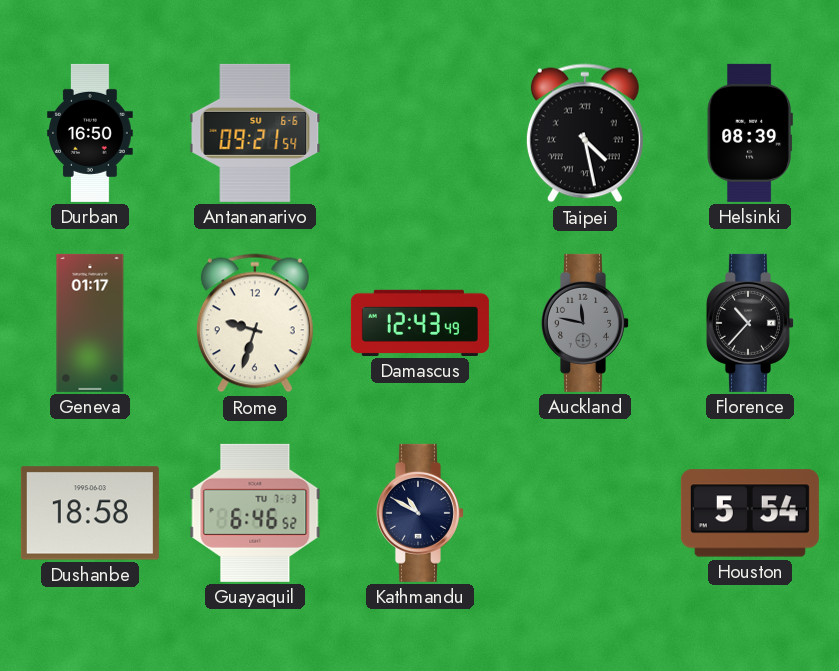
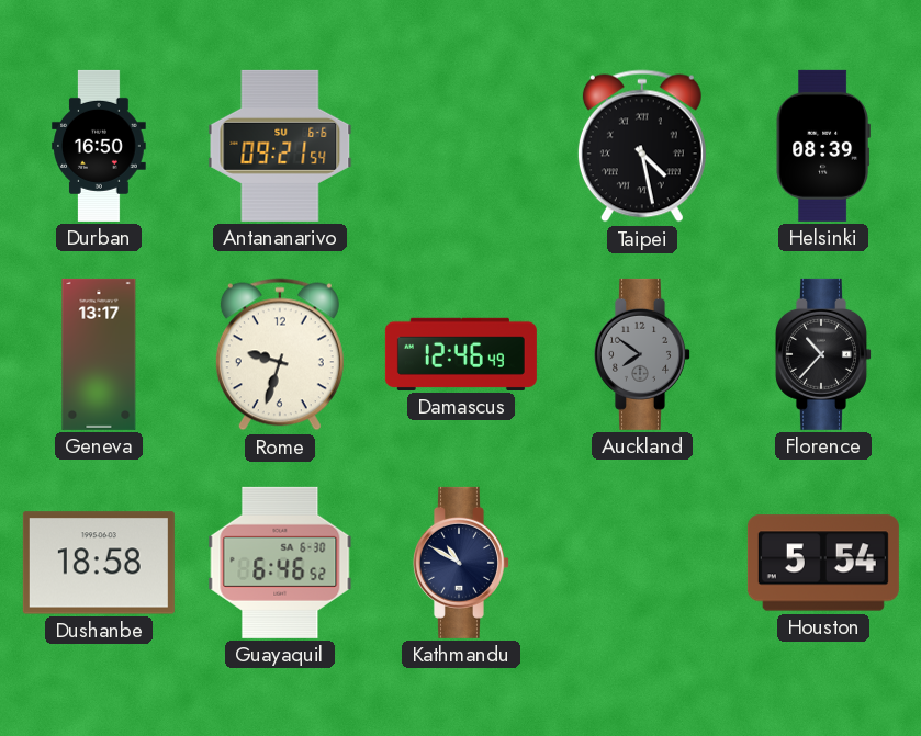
Geneva: 01:17 -> 13:17 (99, 354)
Damascus: 12:43 -> 12:46 (461, 354)
Auckland: 11:47 -> 7:51 (642, 354)
Guayaquil date: TU 7-3 -> SA 6-30 (280, 563)
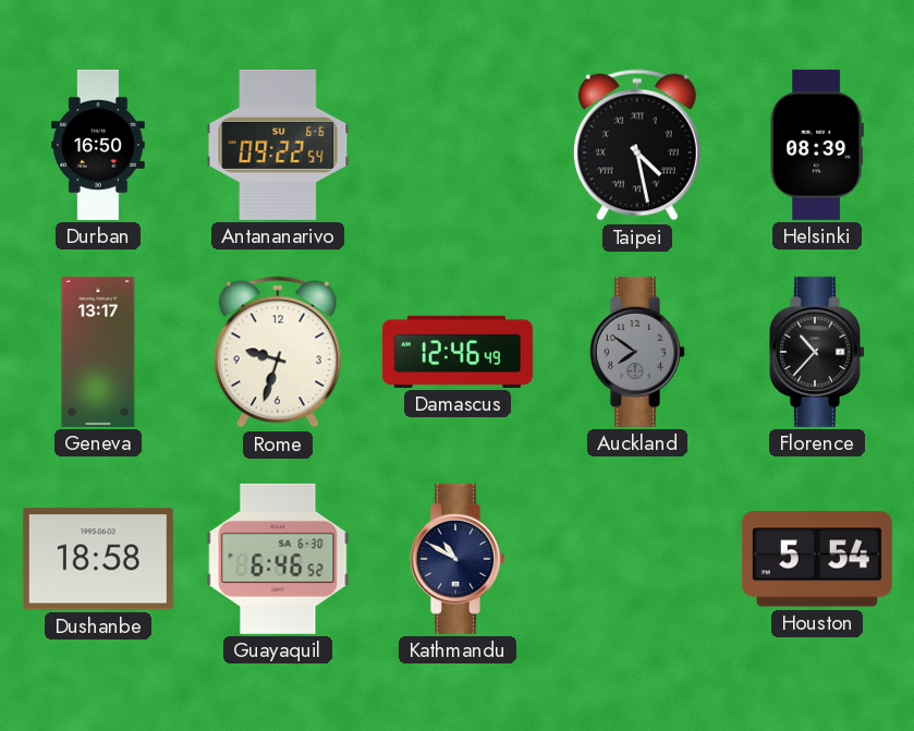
Antananarivo: 09:21 -> 09:22 (278, 145)
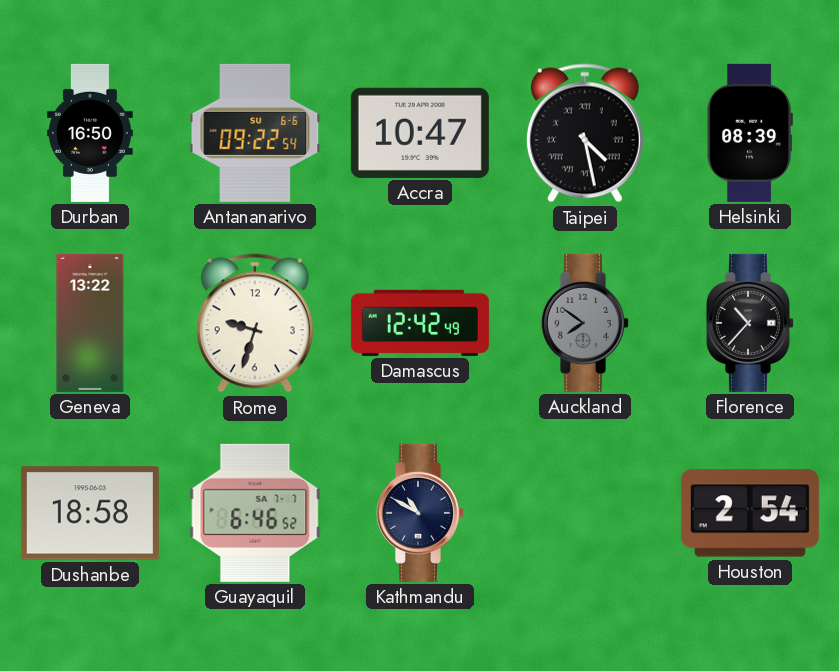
Accra: none -> 10:47 (420, 133)
Geneva: 13:17 -> 13:22 (90, 323)
Damascus: 12:46 -> 12:42 (420, 323)
Guayaquil date: SA 6-30 -> SA 7-7 (255, 513)
Houston: 5:54 -> 2:54 (750, 513)
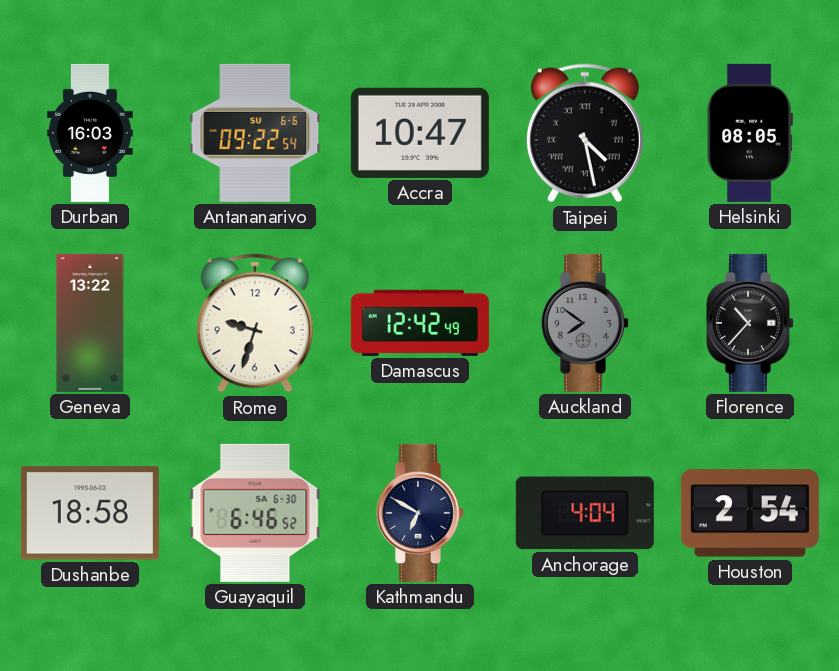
Durban: 16:50 -> 16:03 (91, 133)
Helsinki: 08:39 -> 08:05 (750, 133)
Guayaquil date: SA 7-7 -> SA 6-30 (255, 513)
Kathmandu: 10:50 -> 6:50 (420, 513)
Anchorage: none -> 4:04 (585, 513)
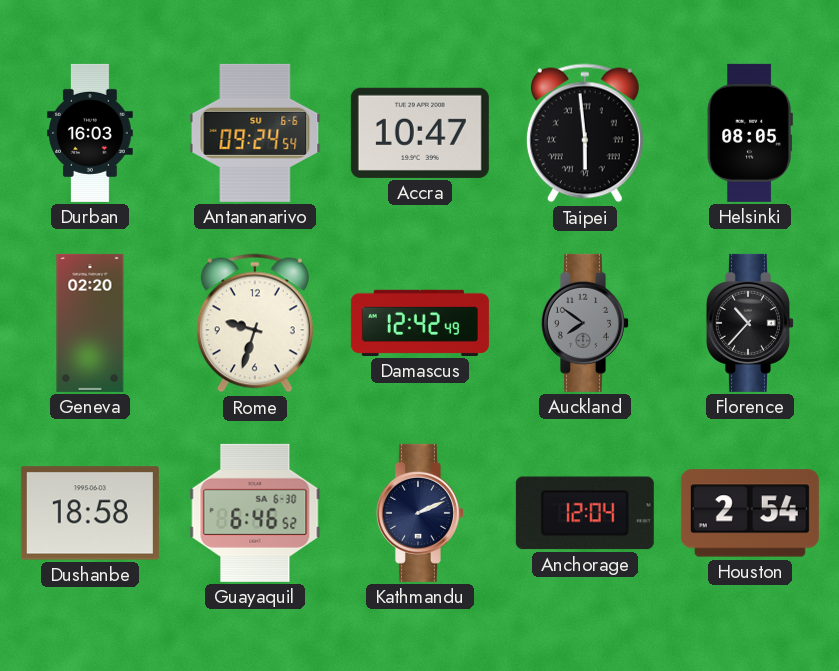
Antananarivo: 09:22 -> 09:24 (255, 133)
Taipei: 4:28 -> 5:59 (585, 133)
Geneva: 13:22 -> 02:20 (90, 323)
Kathmandu: 6:50 -> 2:11 (420, 513)
Anchorage: 4:04 -> 12:04 (585, 513)
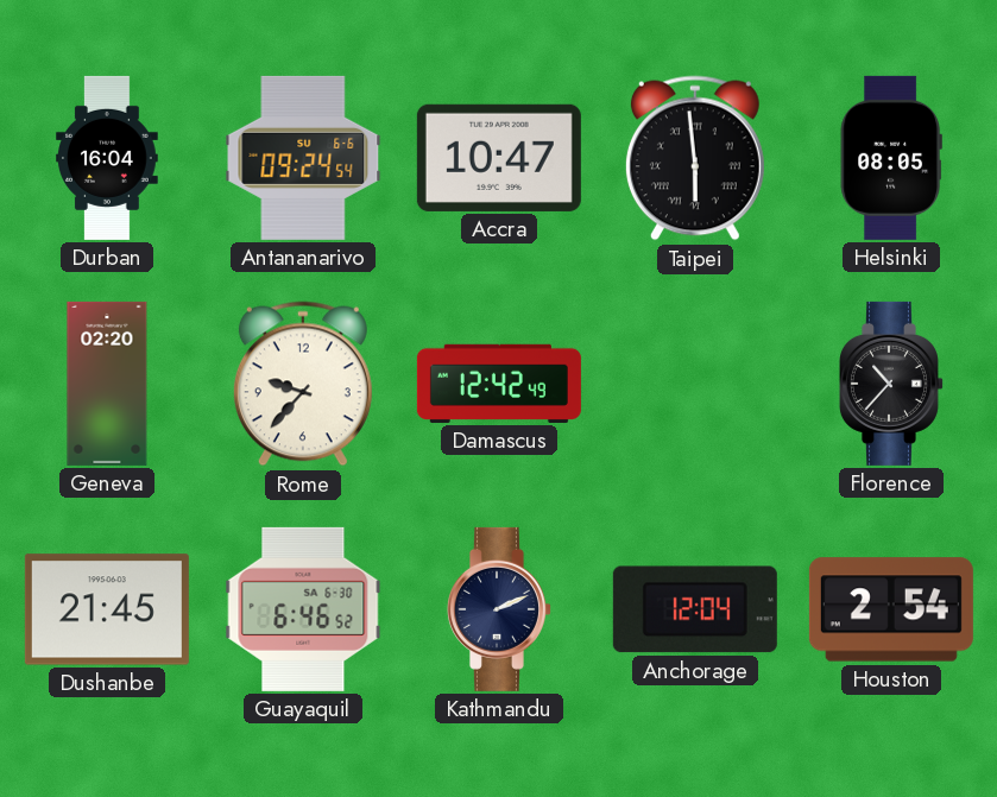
Durban: 16:03 -> 16:04 (108, 158)
Rome: 9:33 -> 9:37 (303, 384)
Auckland: 7:51 -> none (585, 323)
Dushanbe: 18:58 -> 21:45 (107, 609)
